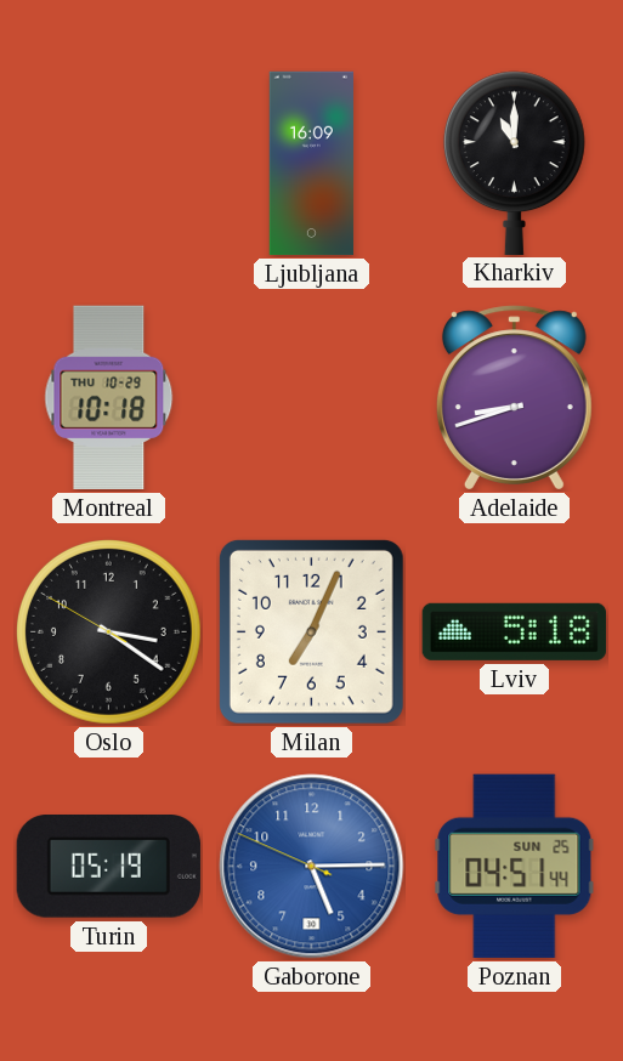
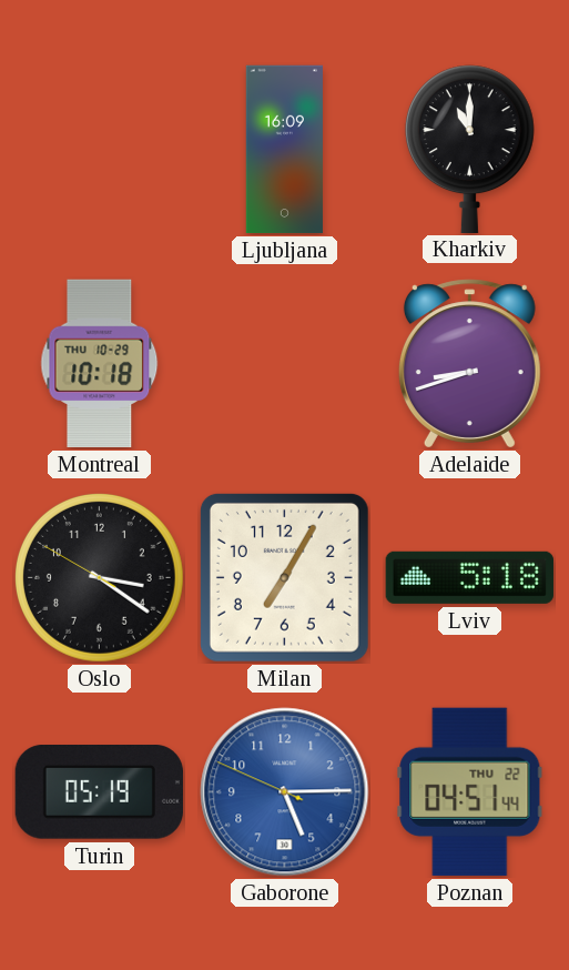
Milan: 7:04 -> 7:05 (284, 577)
Poznan date: SUN 25 -> THU 22 (470, 791)
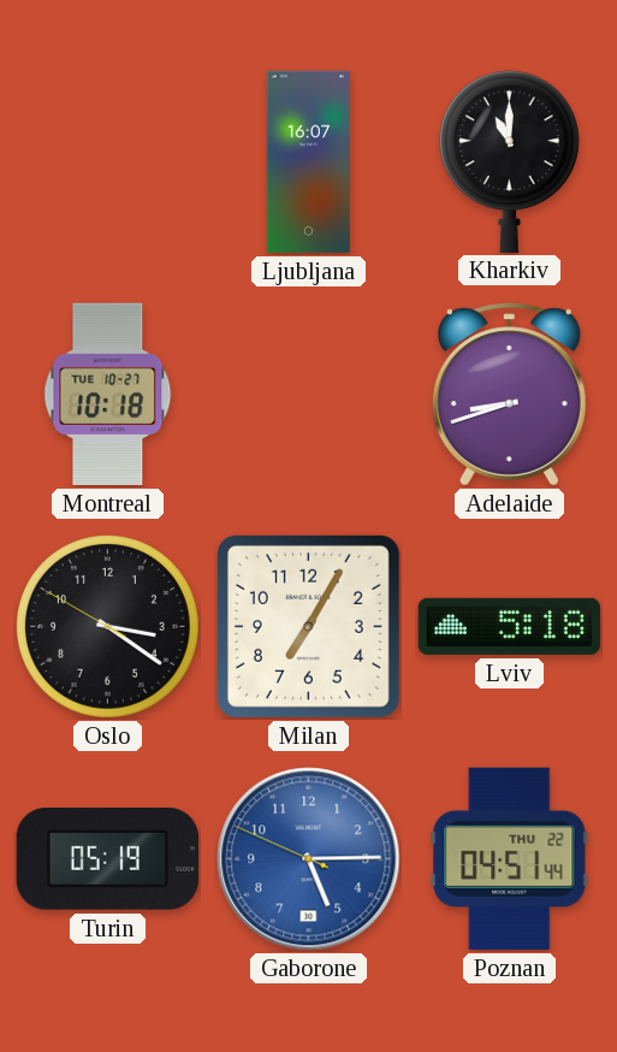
Ljubljana: 16:09 -> 16:07 (308, 162)
Montreal date: THU 10-29 -> TUE 10-27 (108, 394)
